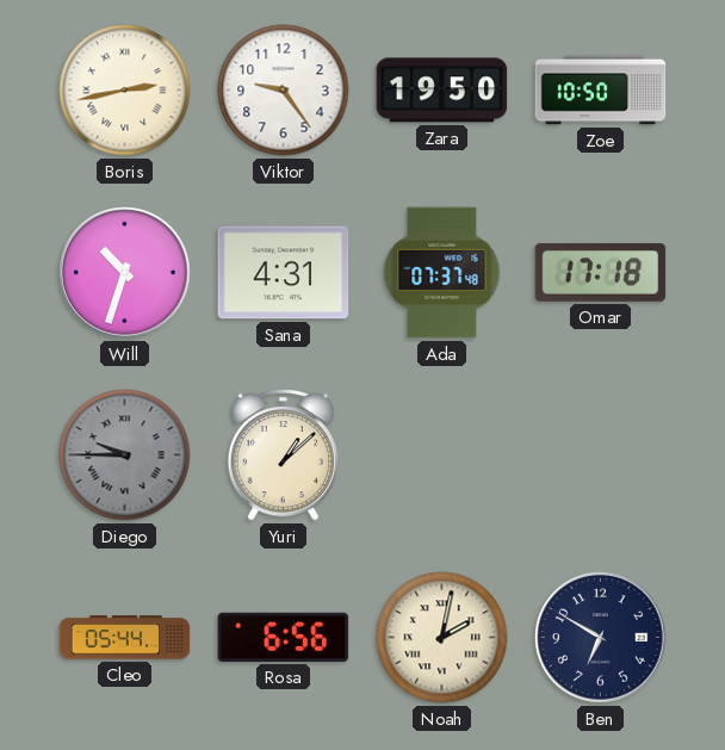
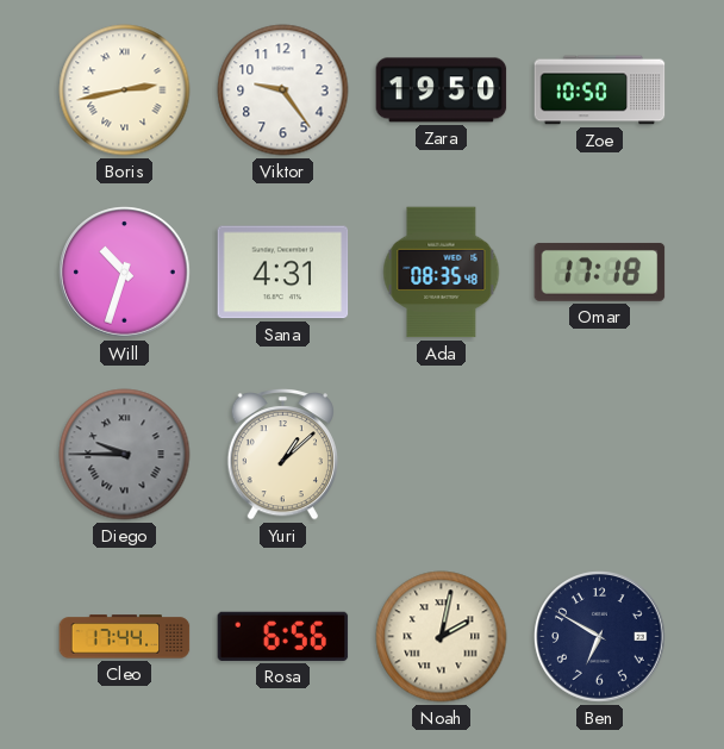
Ada: 07:37 -> 08:35 (442, 273)
Cleo: 05:44 -> 17:44 (125, 637)
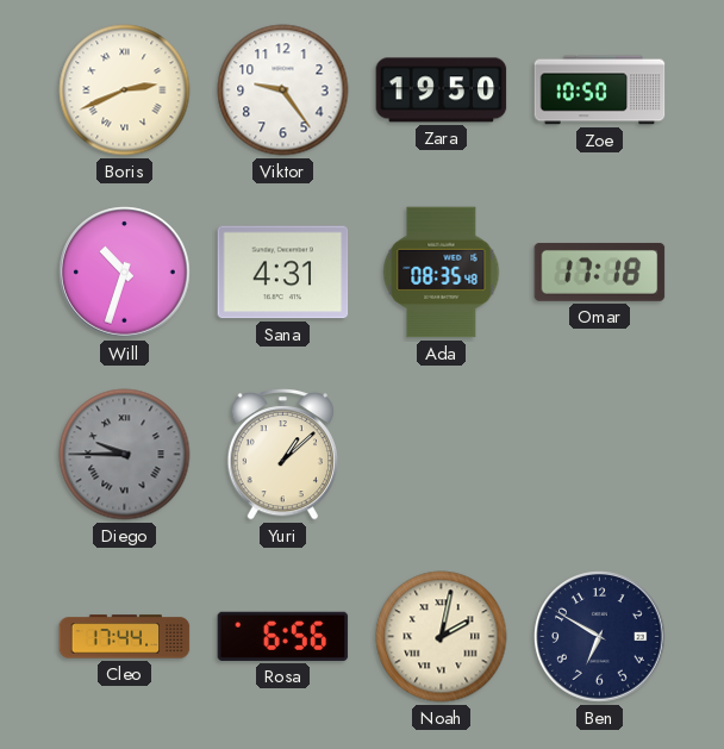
Boris: 2:43 -> 2:41 (125, 90)
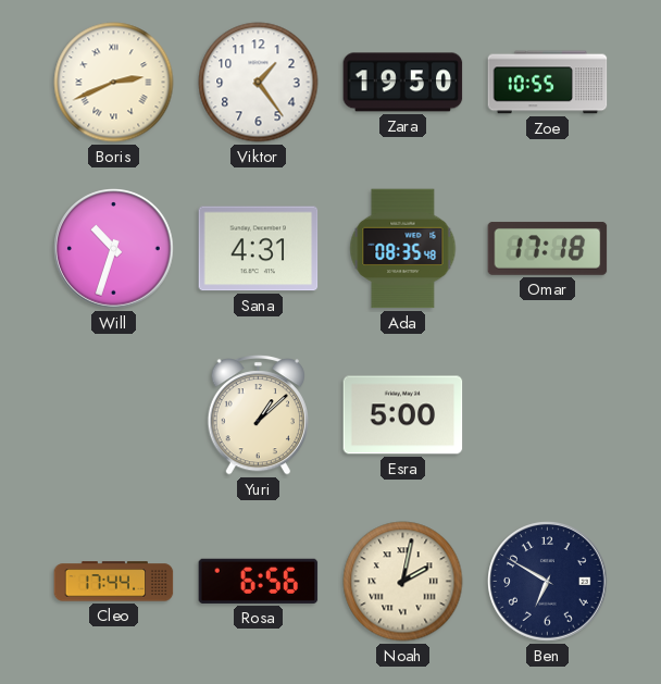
Viktor: 9:24 -> 1:24 (259, 83)
Zoe: 10:50 -> 10:55 (548, 83)
Diego: 9:45 -> none (125, 455)
Esra: none -> 5:00 (403, 415)
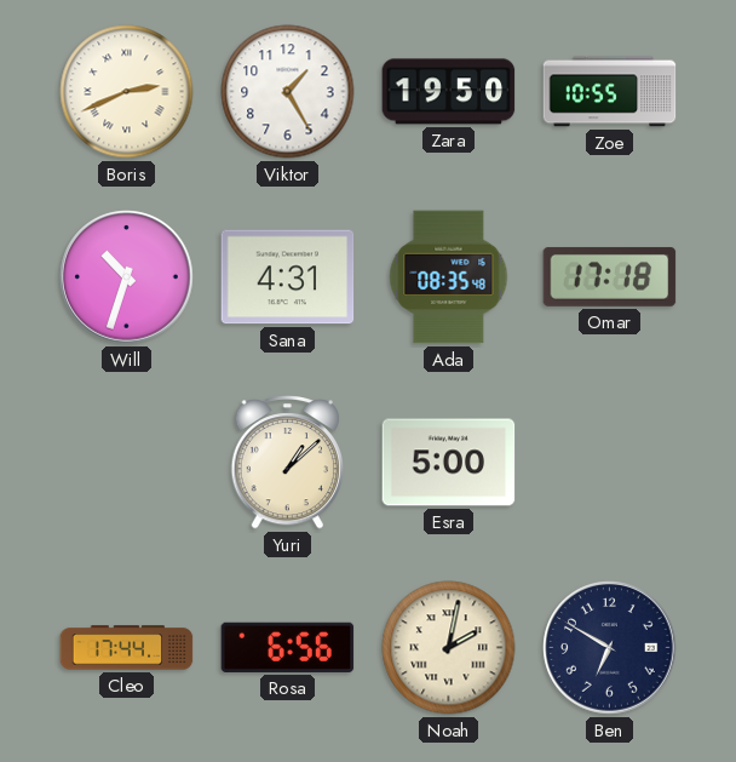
Viktor: 1:24 -> 1:25 (288, 92)
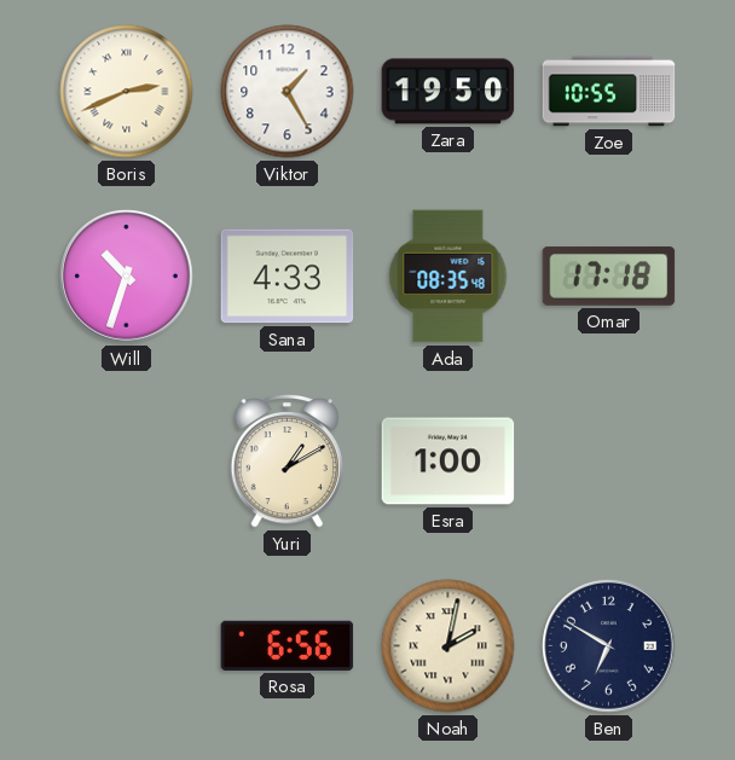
Sana: 4:31 -> 4:33 (288, 277)
Yuri: 1:08 -> 1:10 (287, 462)
Esra: 5:00 -> 1:00 (448, 462)
Cleo: 17:44 -> none (127, 648)
